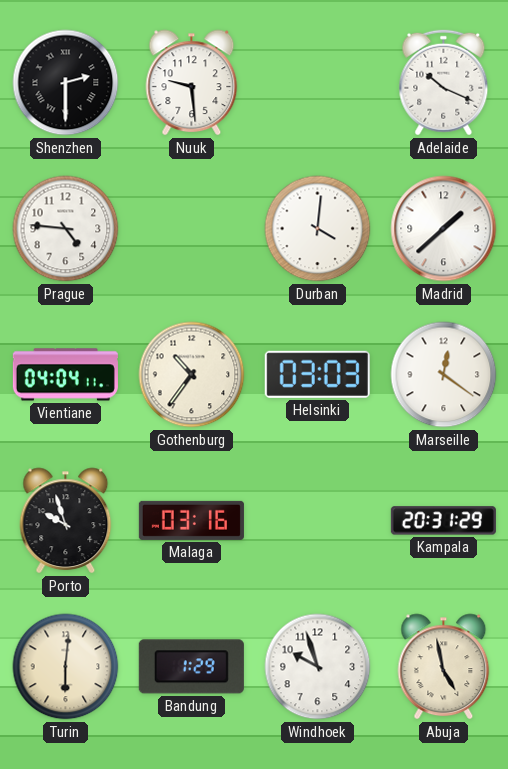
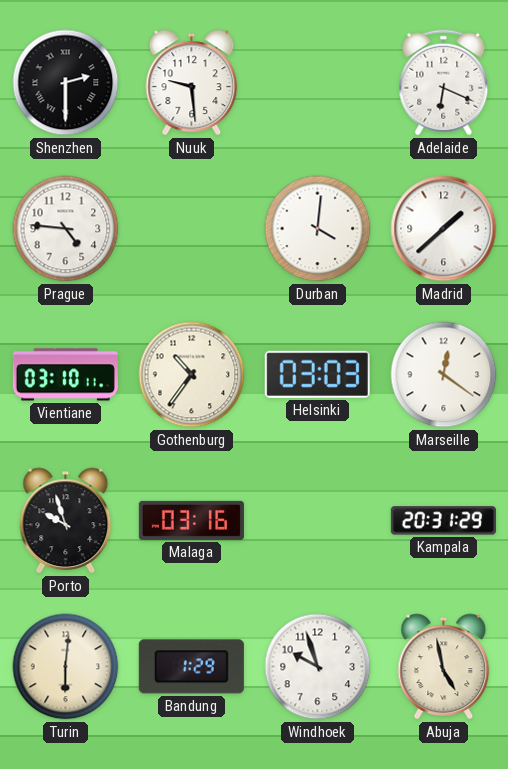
Adelaide: 10:19 -> 6:19 (444, 83)
Vientiane: 04:04 -> 03:10 (65, 375)
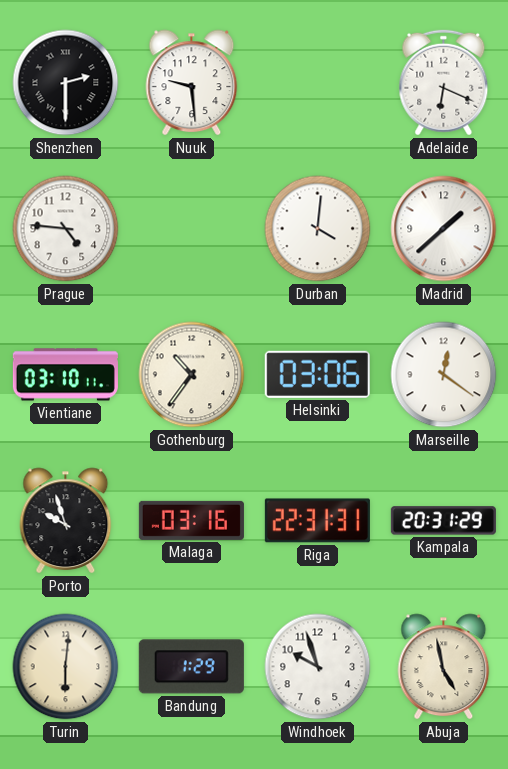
Helsinki: 03:03 -> 03:06 (317, 374)
Riga: none -> 22:31 (317, 521)
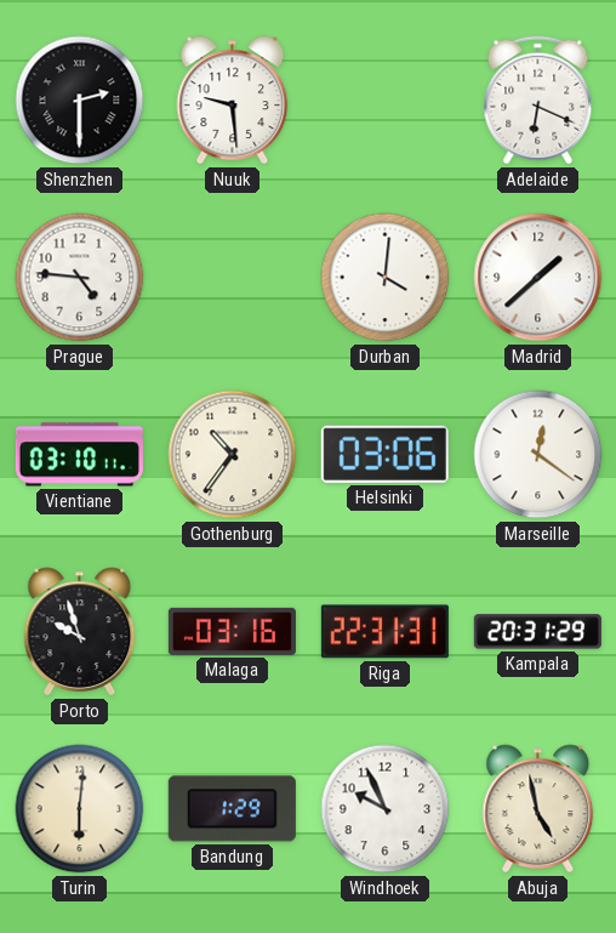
Windhoek: 9:57 -> 9:56 (386, 809)
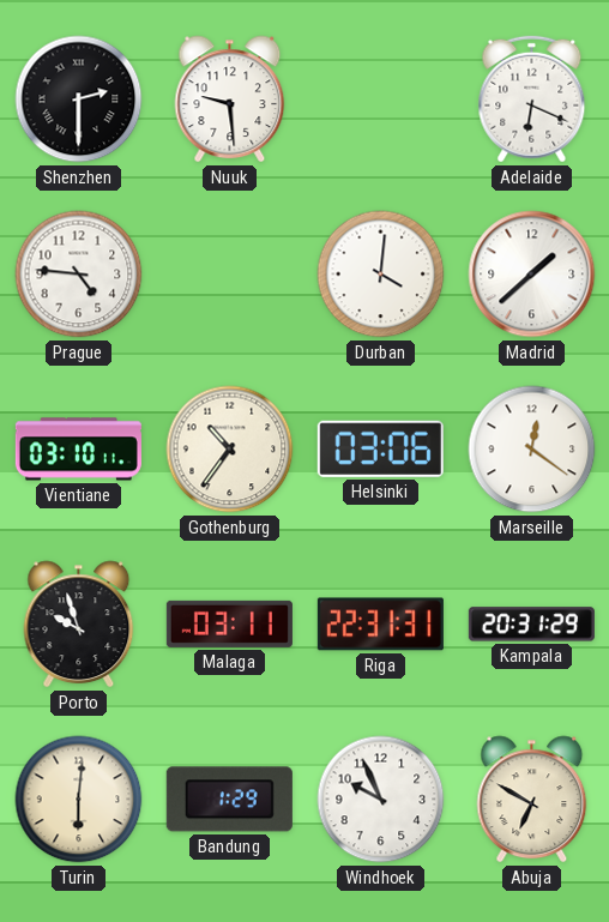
Malaga: 03:16 -> 03:11 (229, 623)
Abuja: 4:58 -> 6:50 (532, 800)
